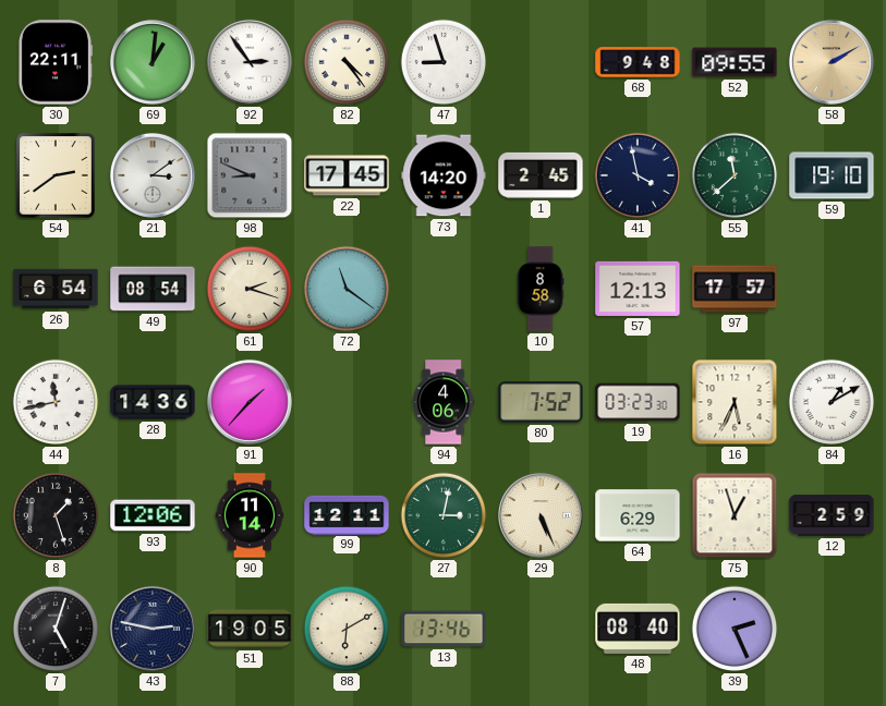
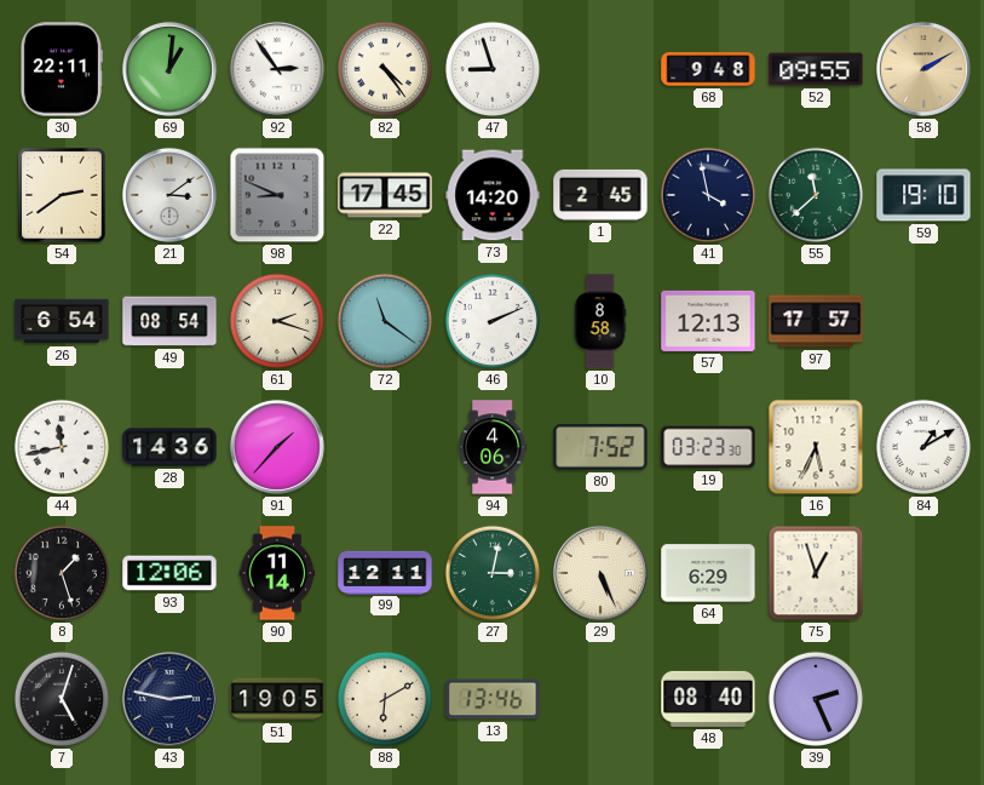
46: none -> 2:11 (493, 321)
12: 2:59 -> none (832, 515)
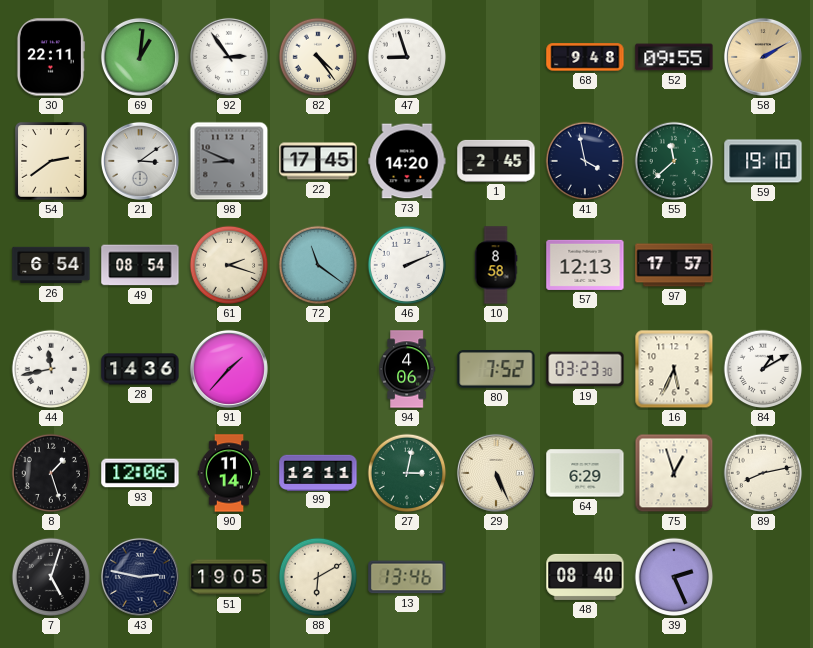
89: none -> 8:13 (763, 473)
